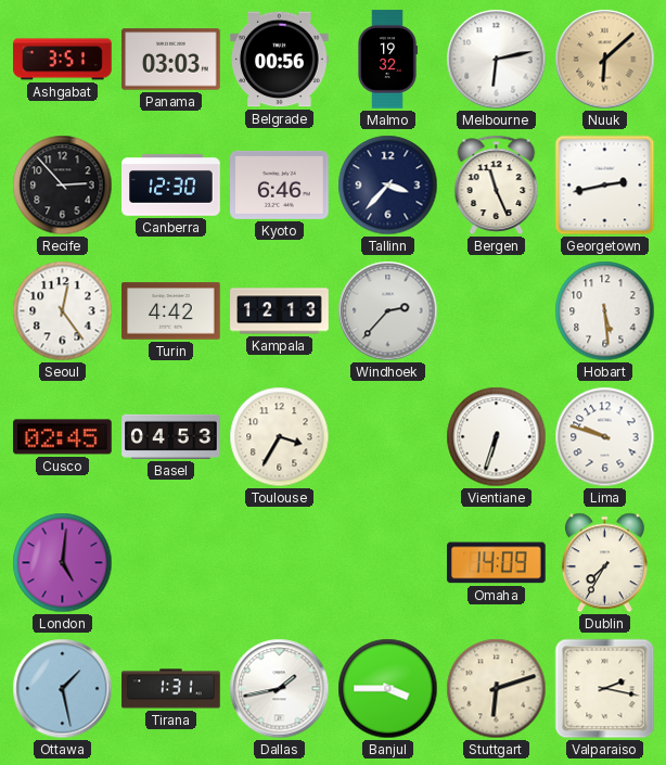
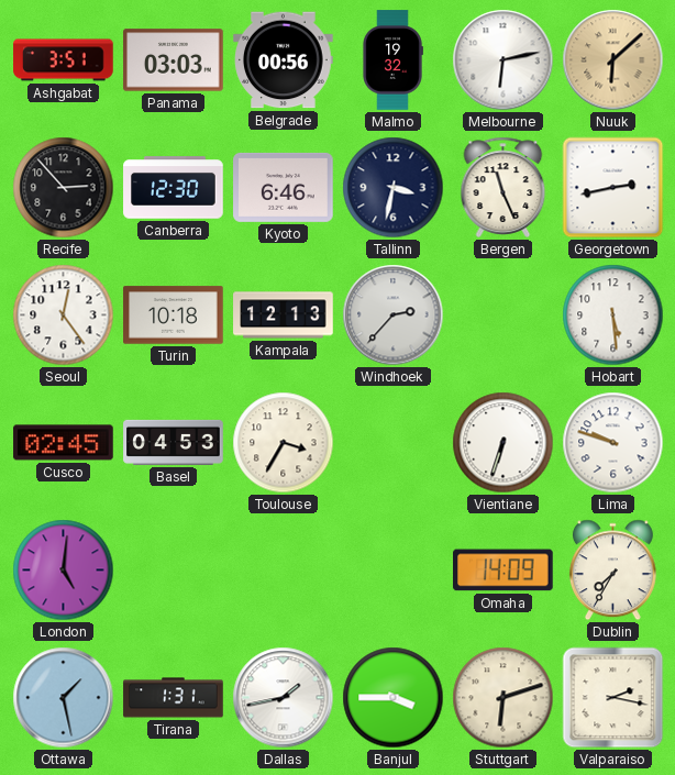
Tallinn: 3:37 -> 3:32 (394, 188)
Turin: 4:42 -> 10:18 (174, 315)
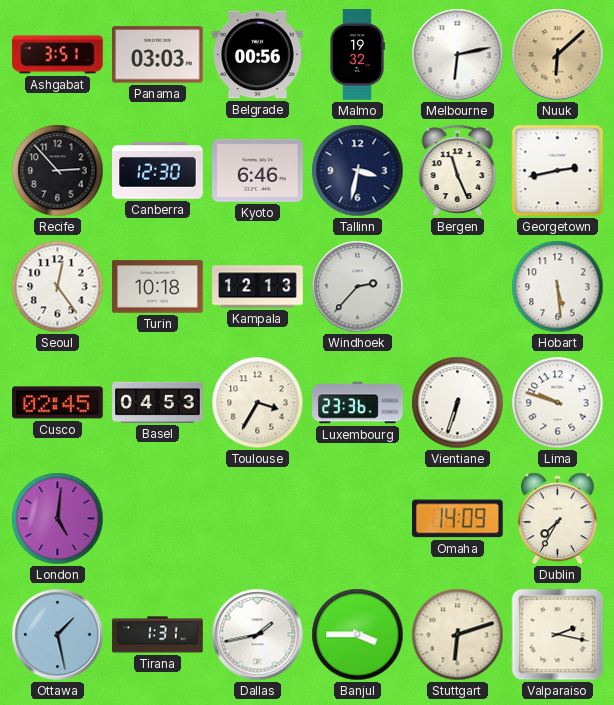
Luxembourg: none -> 23:36 (358, 403)
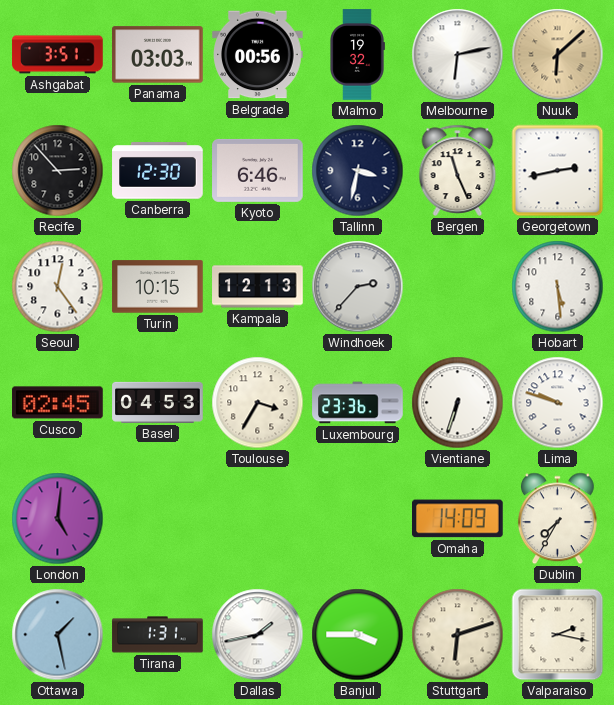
Turin: 10:18 -> 10:15 (158, 287)
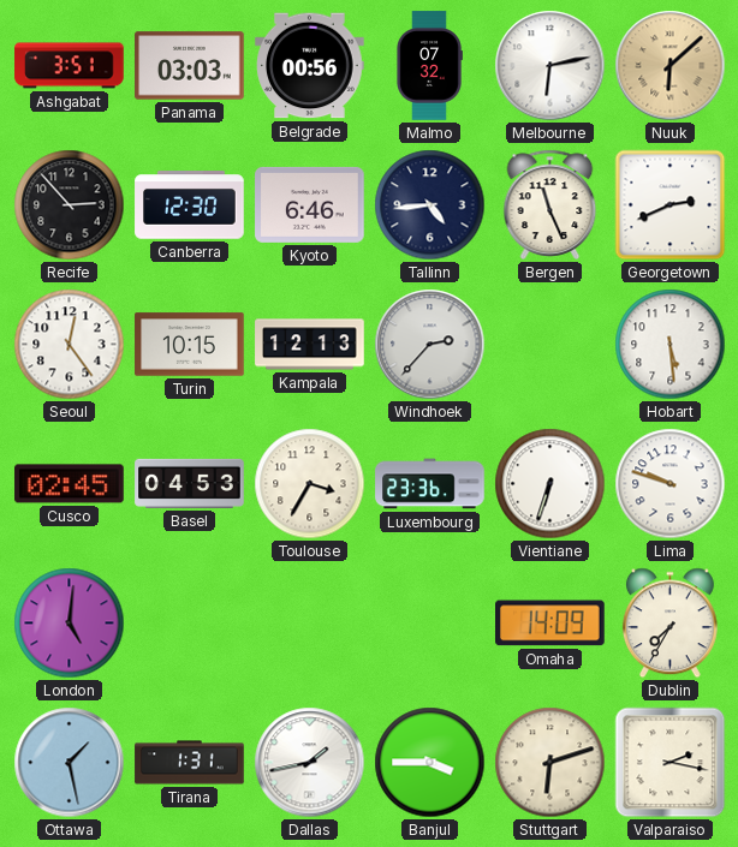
Malmo: 19:32 -> 07:32 (429, 66)
Tallinn: 3:32 -> 4:44 (430, 205)
Georgetown: 2:43 -> 2:41 (671, 205)
